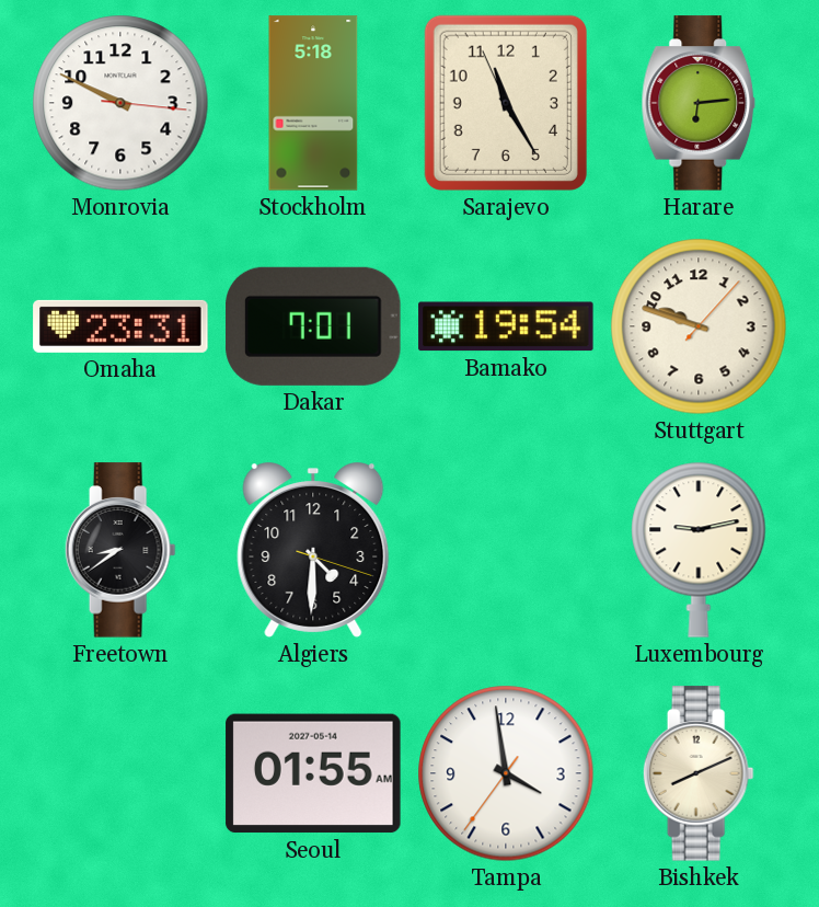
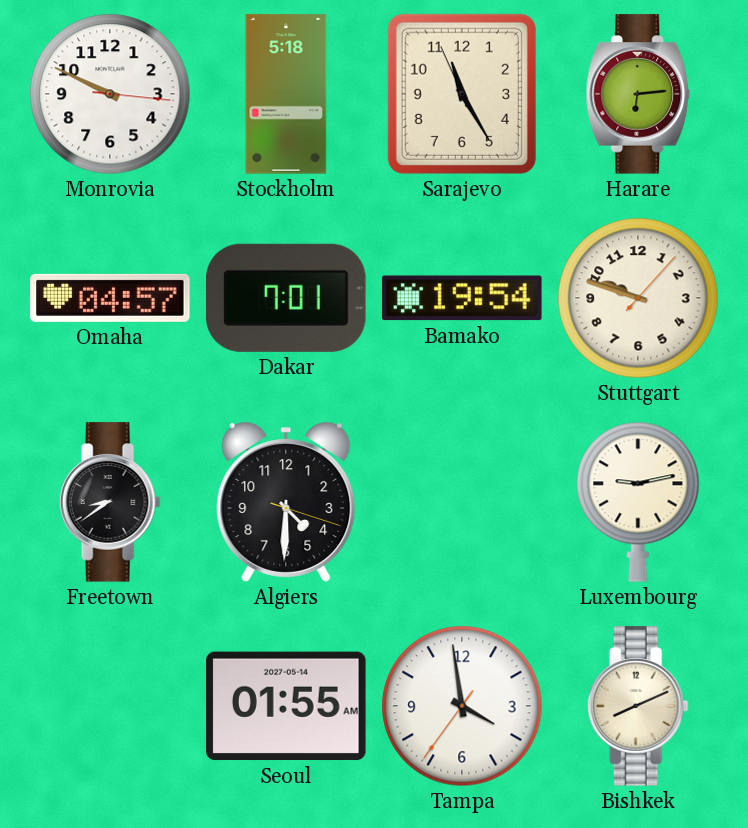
Omaha: 23:31 -> 04:57 (110, 298)
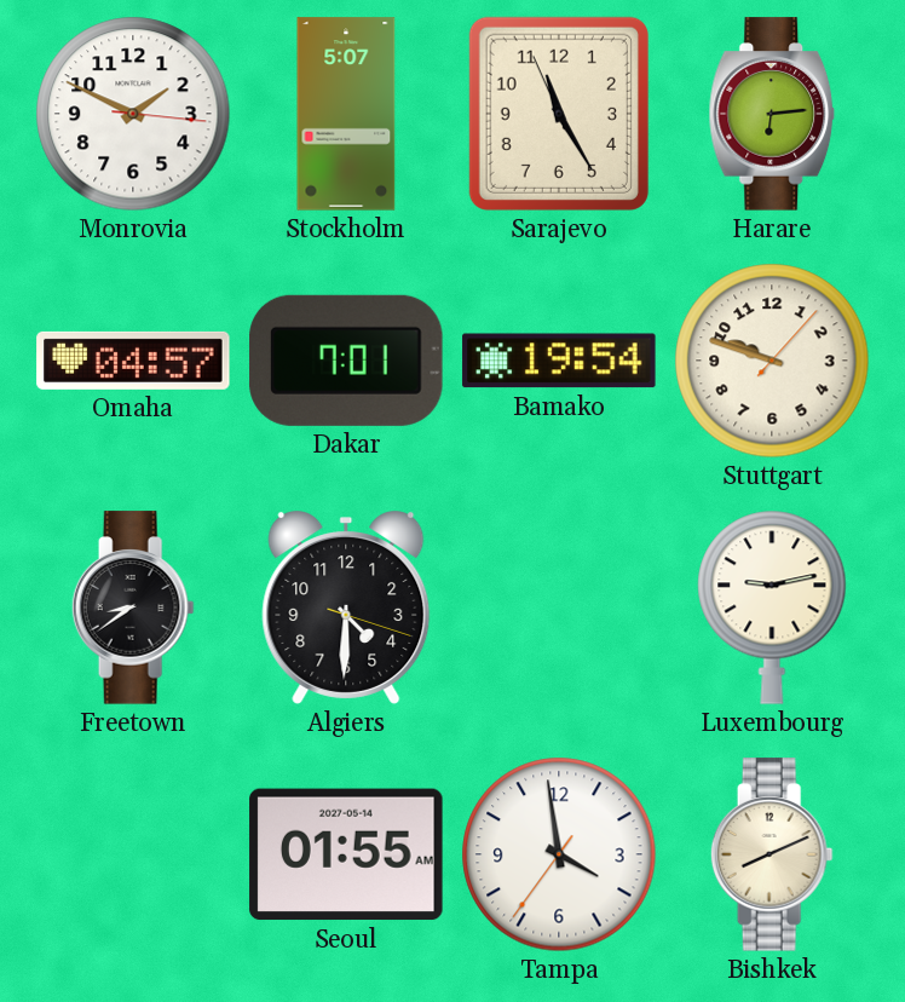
Monrovia: 9:49 -> 1:49 (133, 114)
Stockholm: 5:18 -> 5:07 (346, 114)
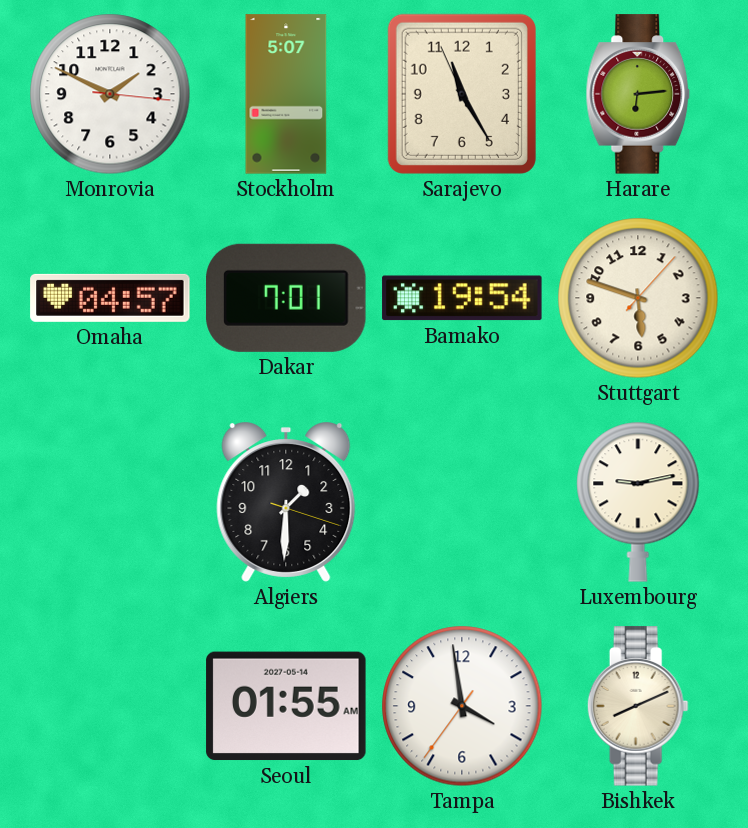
Stuttgart: 9:48 -> 5:48 (638, 298)
Freetown: 8:39 -> none (133, 607)
Algiers: 4:30 -> 1:30 (286, 502)
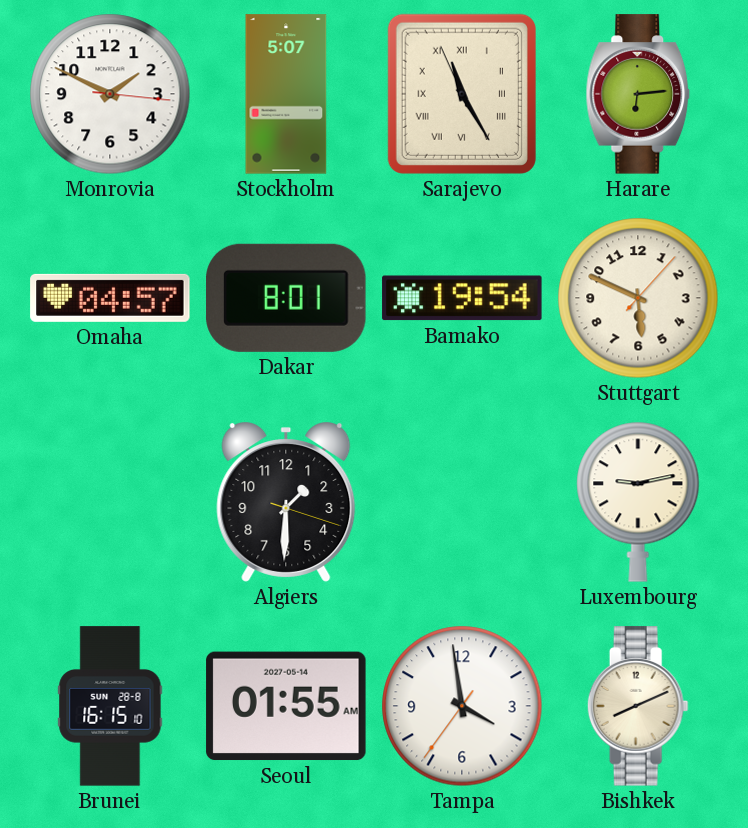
Sarajevo numerals: Arabic -> Roman (462, 94)
Dakar: 7:01 -> 8:01 (286, 298)
Stuttgart: 5:48 -> 5:49 (638, 298)
Brunei: none -> 16:15 (110, 706)
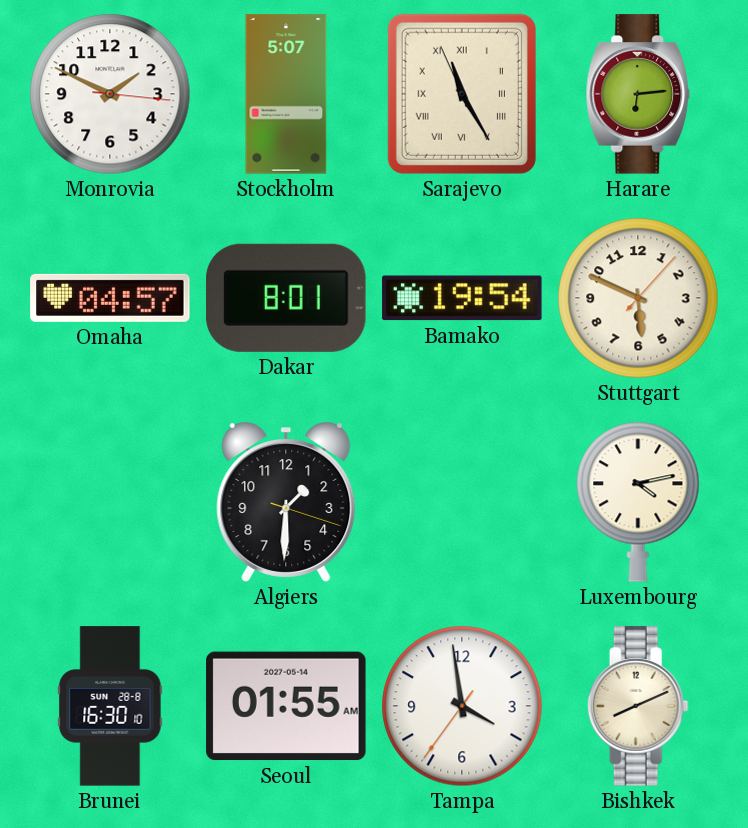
Luxembourg: 9:13 -> 4:13 (638, 502)
Brunei: 16:15 -> 16:30 (110, 706)
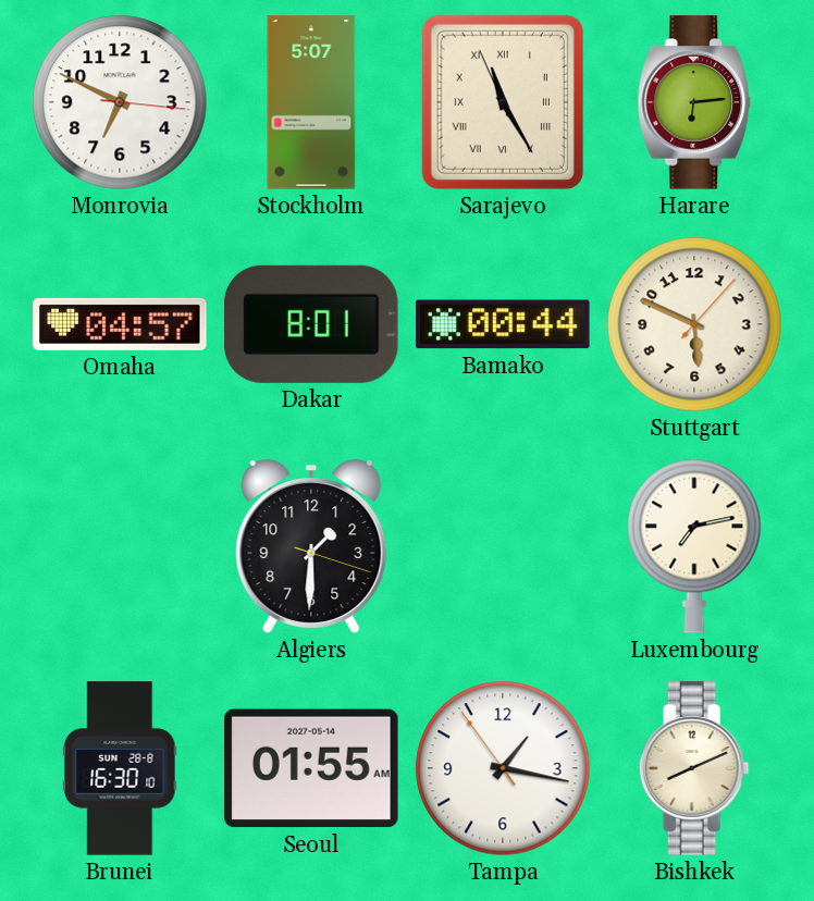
Monrovia: 1:49 -> 6:49 (120, 102)
Bamako: 19:54 -> 00:44 (503, 324)
Luxembourg: 4:13 -> 7:13 (694, 546)
Tampa: 3:58 -> 1:16 (503, 768)
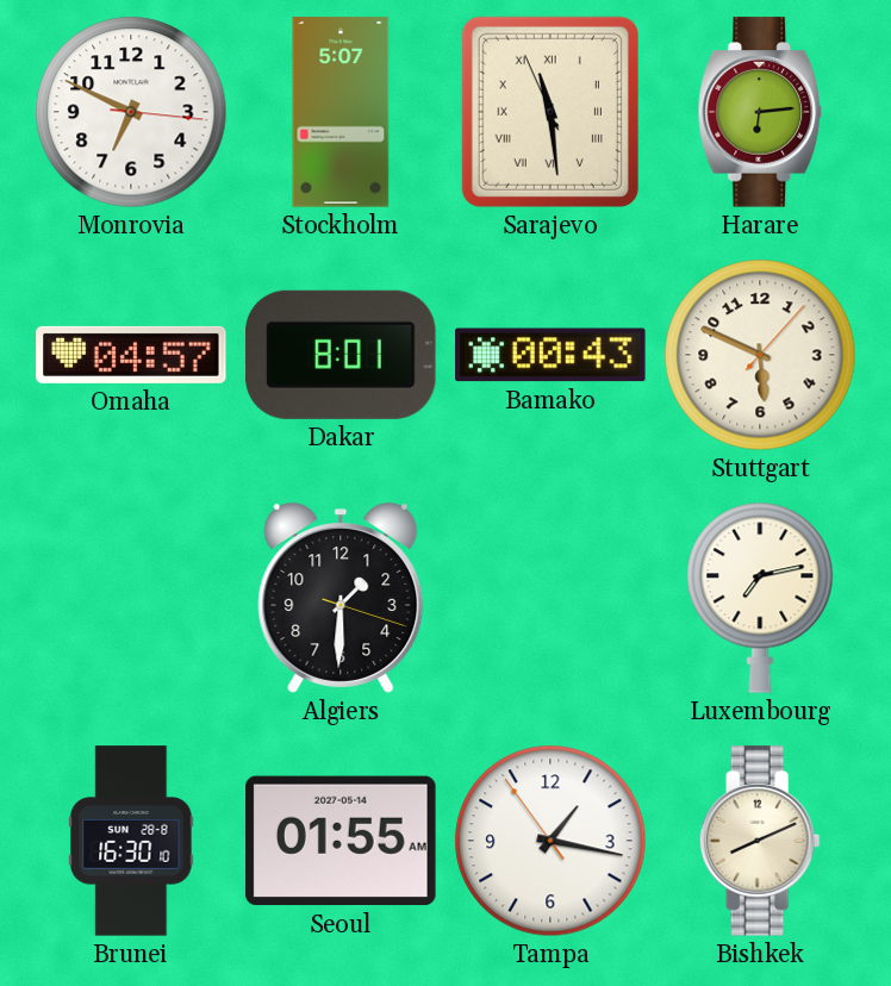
Sarajevo: 11:24 -> 11:28 (550, 112)
Bamako: 00:44 -> 00:43 (550, 355)
